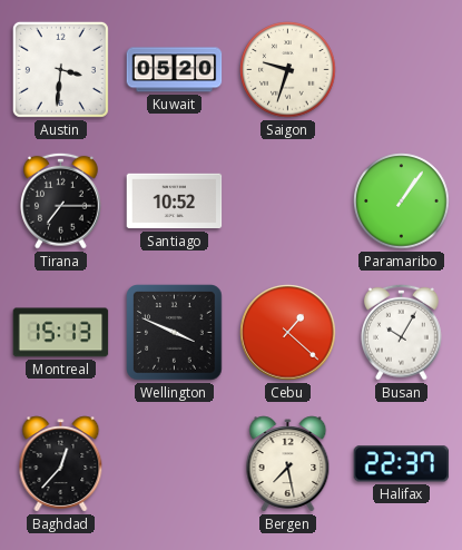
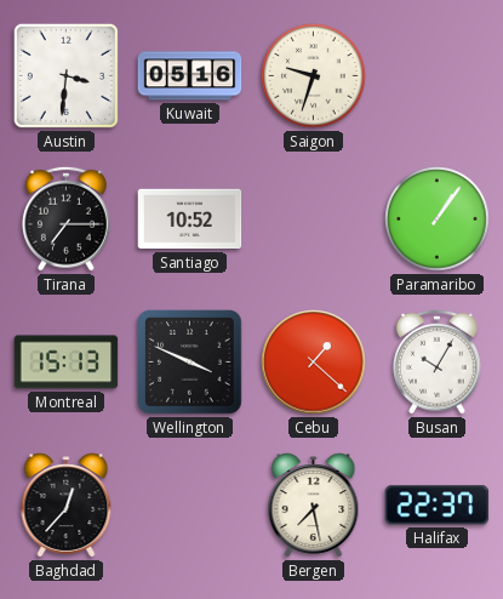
Kuwait: 05:20 -> 05:16 (190, 76)
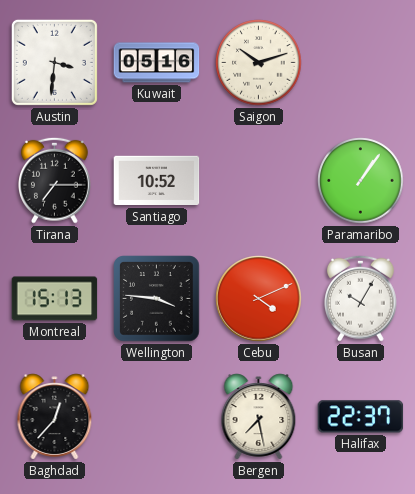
Saigon: 9:33 -> 10:12 (259, 63)
Wellington: 3:49 -> 3:46 (157, 299)
Cebu: 1:22 -> 4:11 (259, 299)
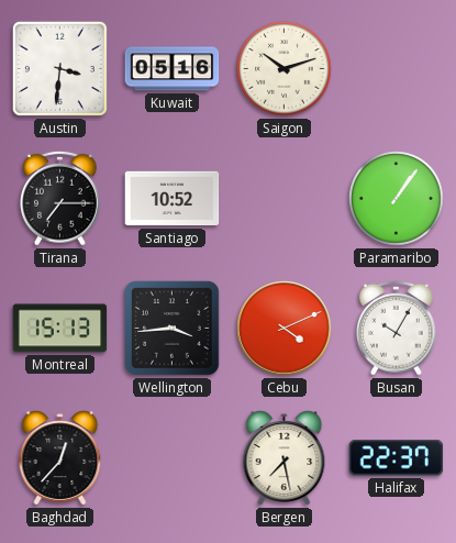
Wellington: 3:46 -> 3:44 (173, 329)
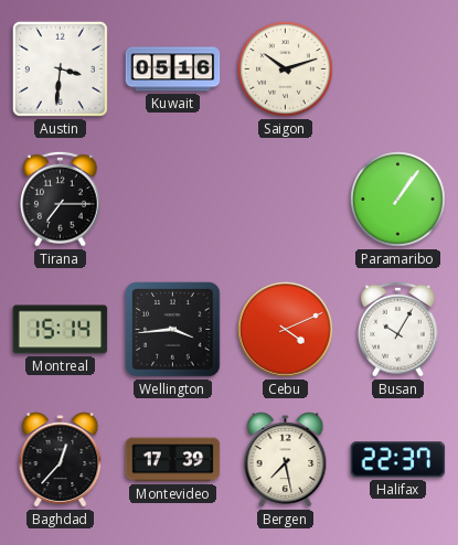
Santiago: 10:52 -> none (173, 199)
Montreal: 15:13 -> 15:14 (61, 330)
Montevideo: none -> 17:39 (173, 460)
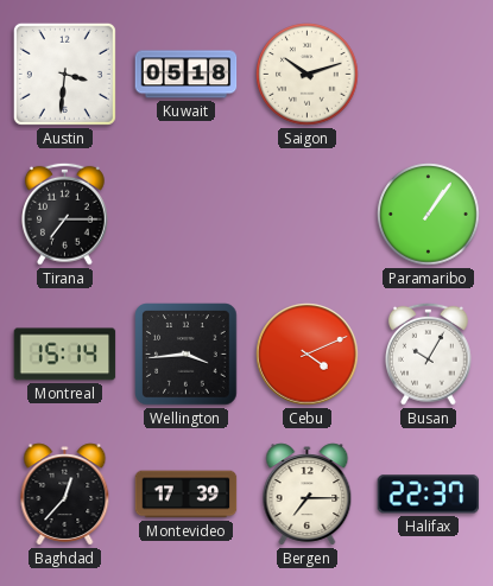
Kuwait: 05:16 -> 05:18 (187, 75)
Bergen: 7:28 -> 7:15 (308, 495)
